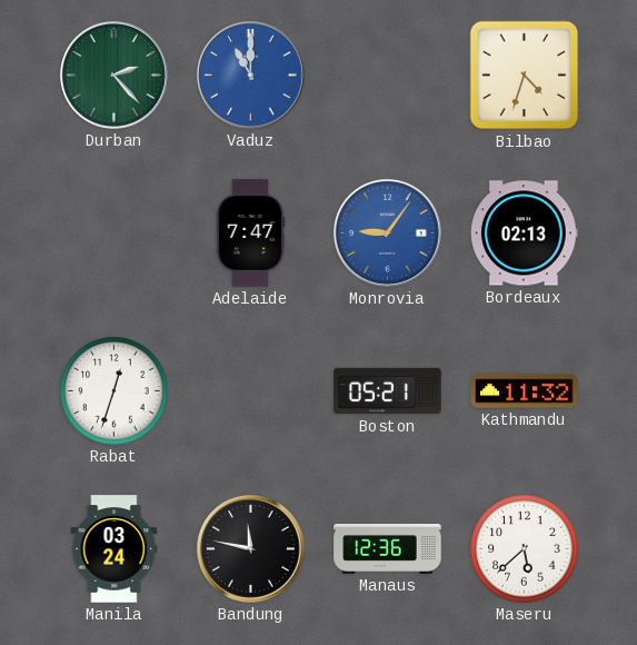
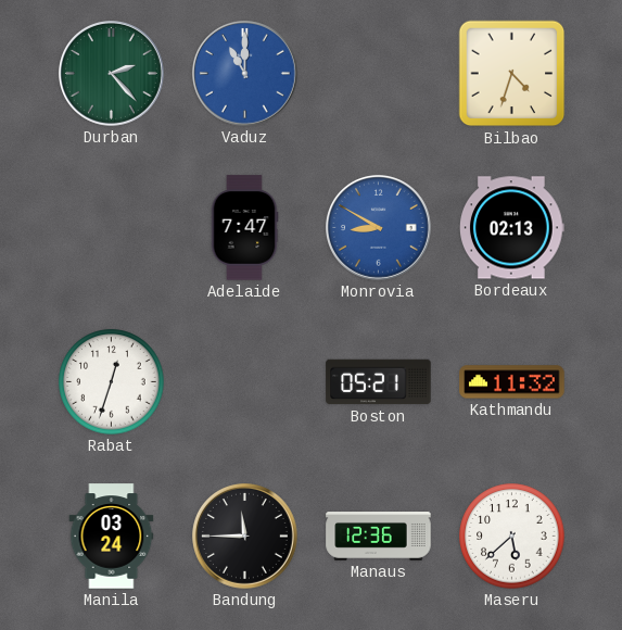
Monrovia: 9:06 -> 8:50 (379, 228)
Bandung: 11:47 -> 11:45 (245, 537)
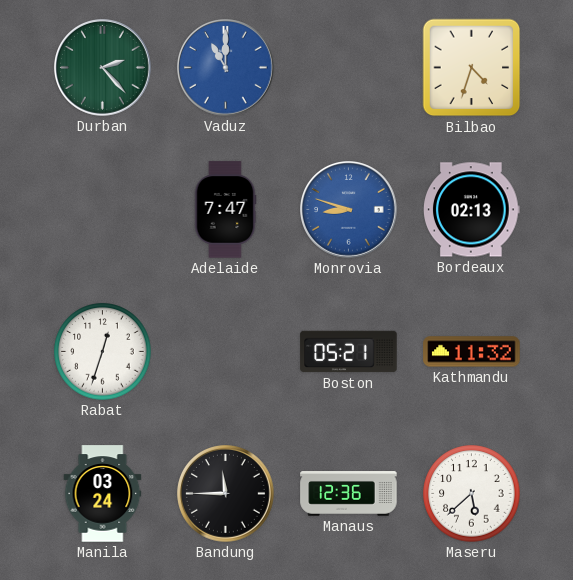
Monrovia: 8:50 -> 8:48 (349, 210)
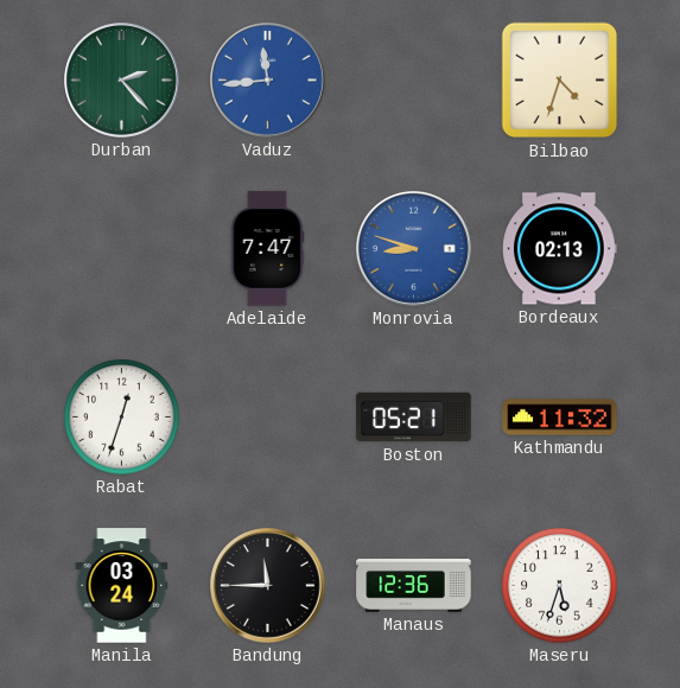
Vaduz: 11:00 -> 11:44 (268, 81)
Maseru: 5:38 -> 5:33 (560, 586)
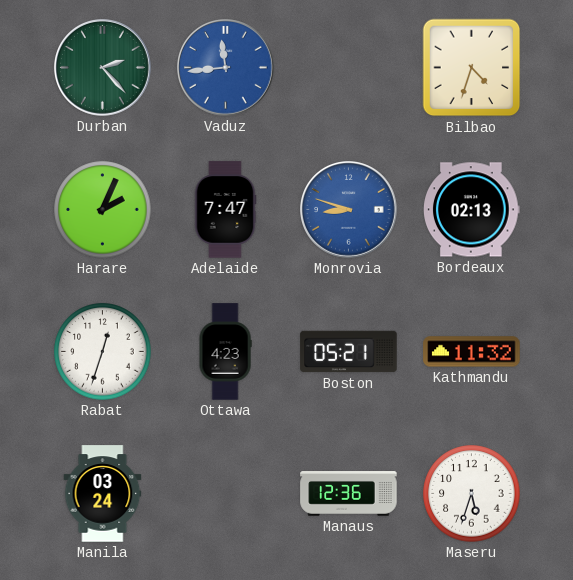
Harare: none -> 2:04 (103, 210)
Ottawa: none -> 4:23 (225, 352)
Bandung: 11:45 -> none (268, 586)
